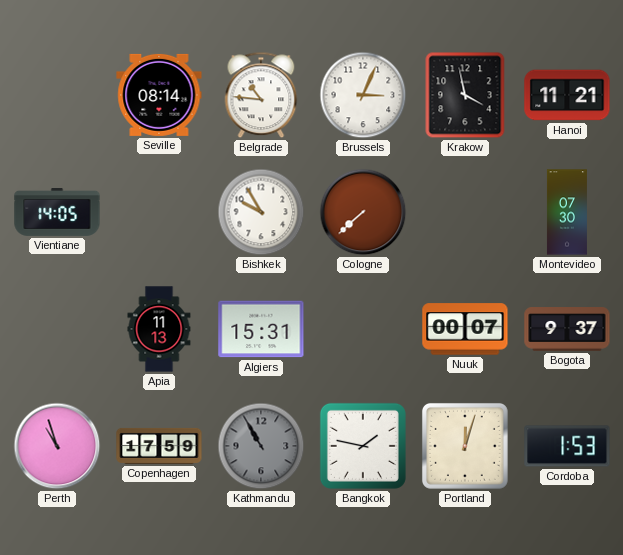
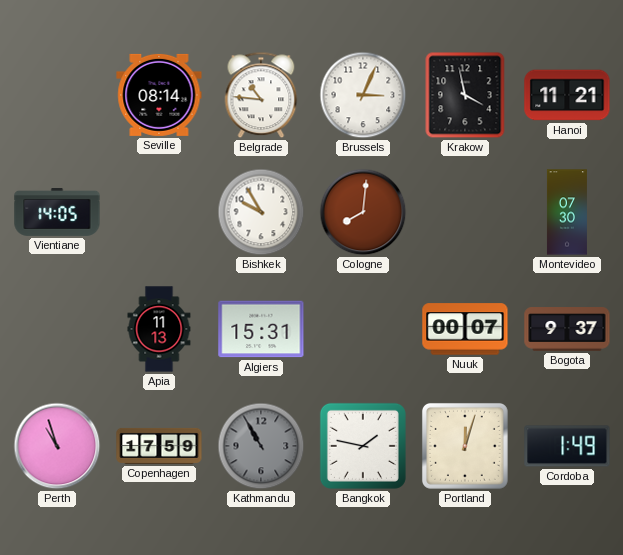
Cologne: 7:38 -> 8:01 (363, 212)
Cordoba: 1:53 -> 1:49 (567, 446)
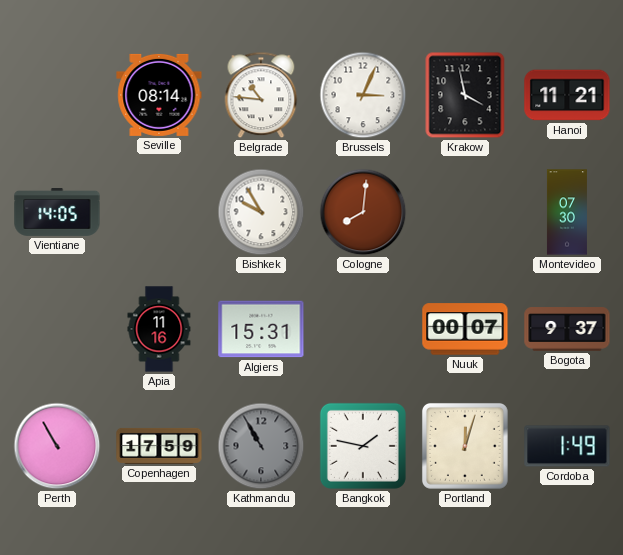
Apia: 11:13 -> 11:16 (159, 329)
Perth: 10:57 -> 10:55 (57, 446)
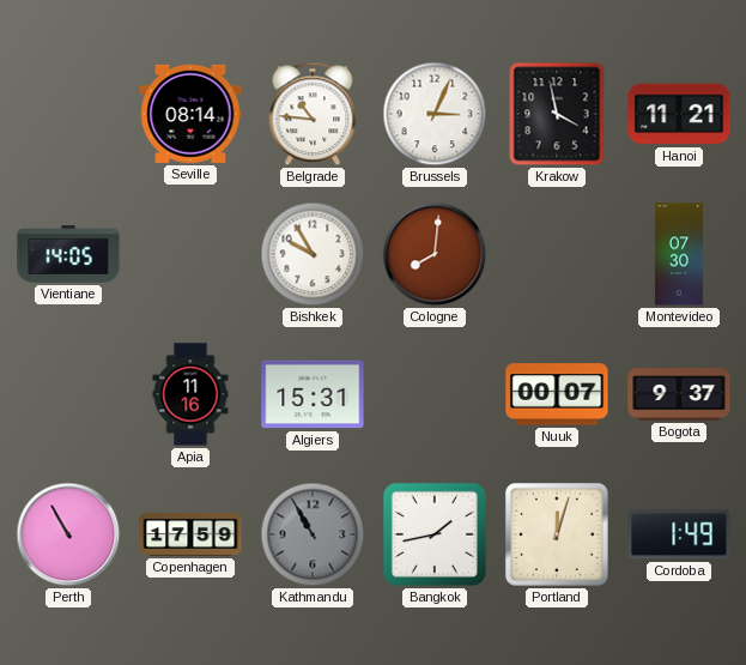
Bangkok: 1:47 -> 1:43 (435, 534)
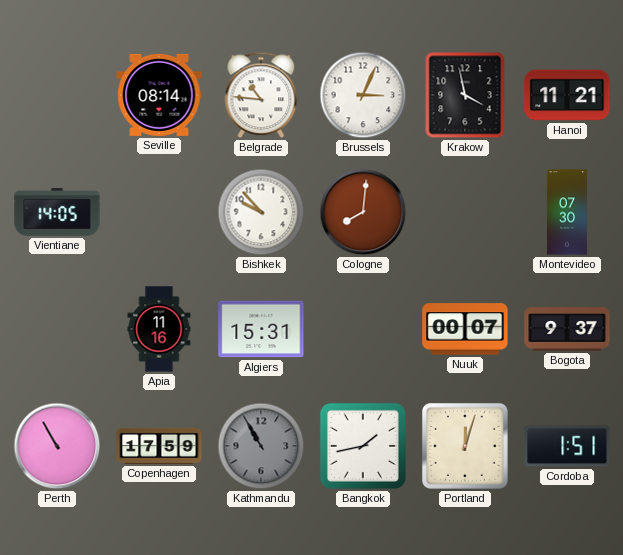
Bishkek: 9:55 -> 9:53 (261, 212)
Cordoba: 1:49 -> 1:51 (567, 446)
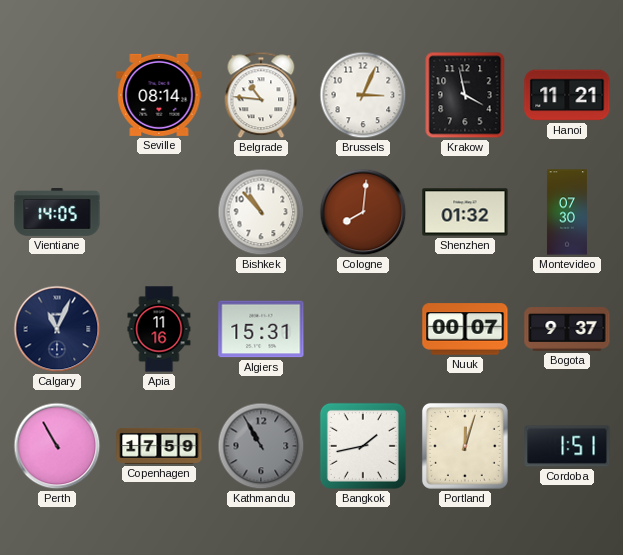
Bishkek: 9:53 -> 10:53 (261, 212)
Shenzhen: none -> 01:32 (465, 212)
Calgary: none -> 11:04 (57, 329)
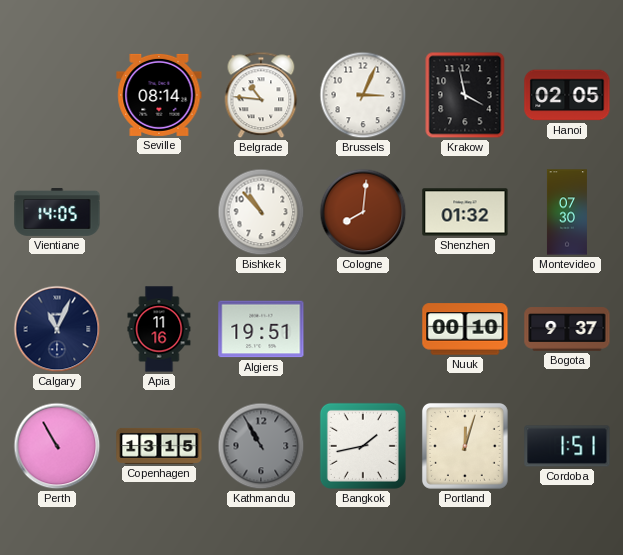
Hanoi: 11:21 -> 02:05 (567, 95)
Algiers: 15:31 -> 19:51 (261, 329)
Nuuk: 00:07 -> 00:10 (465, 329)
Copenhagen: 17:59 -> 13:15 (159, 446)
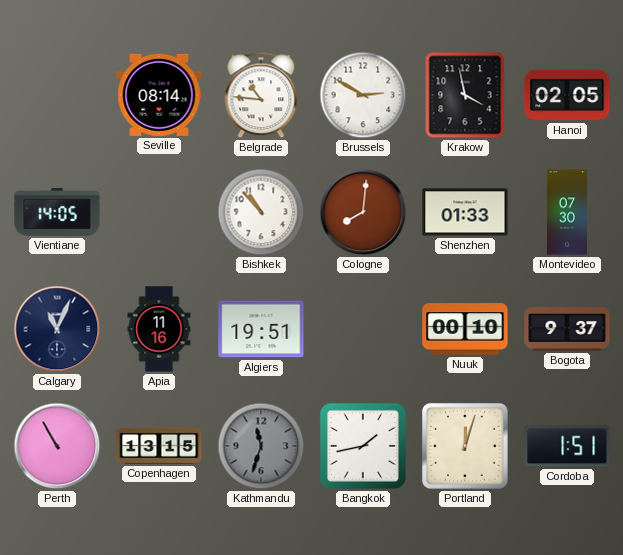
Brussels: 3:04 -> 2:50 (363, 95)
Shenzhen: 01:32 -> 01:33 (465, 212)
Kathmandu: 10:55 -> 11:33 (261, 446)
